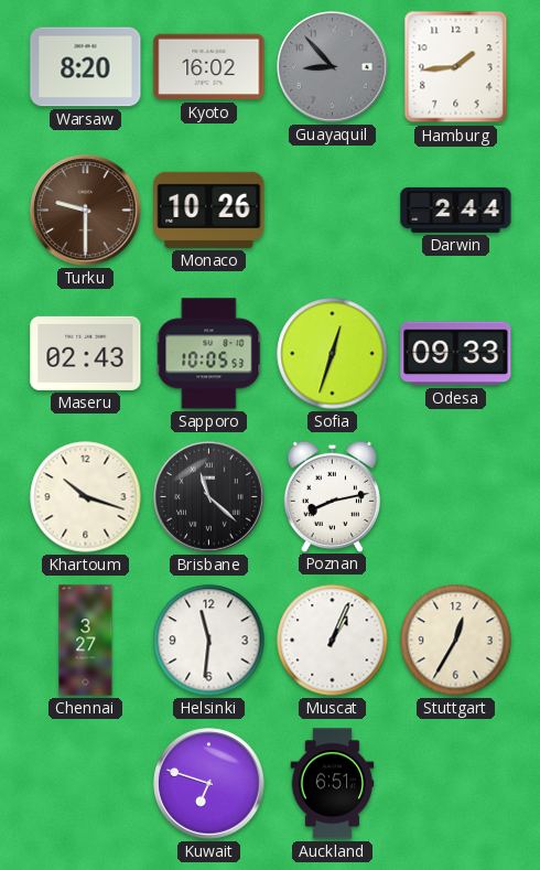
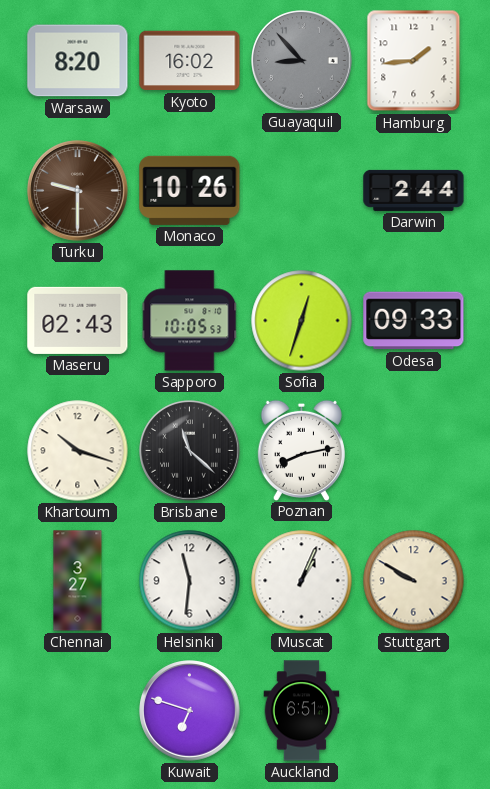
Stuttgart: 12:35 -> 9:50 (414, 581)
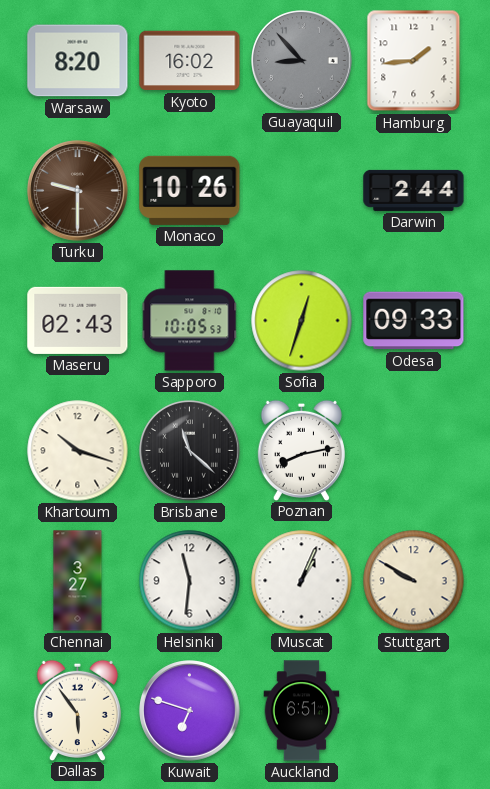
Dallas: none -> 5:54 (77, 710)
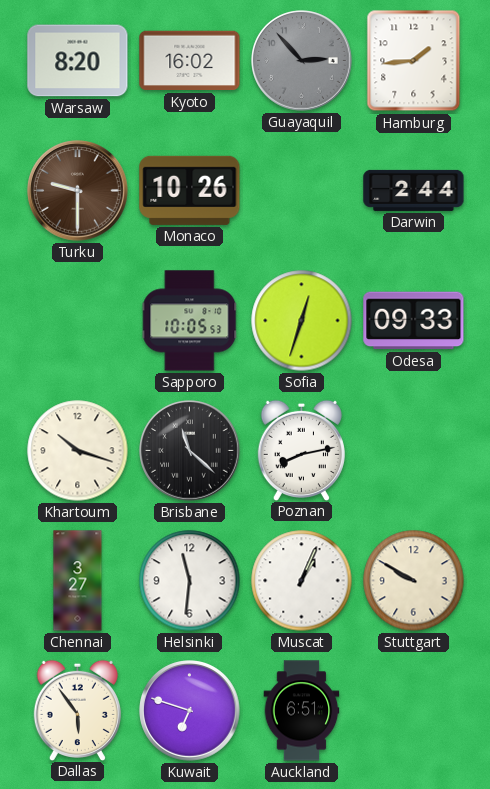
Guayaquil: 8:53 -> 2:53 (302, 61)
Maseru: 02:43 -> none (78, 320)
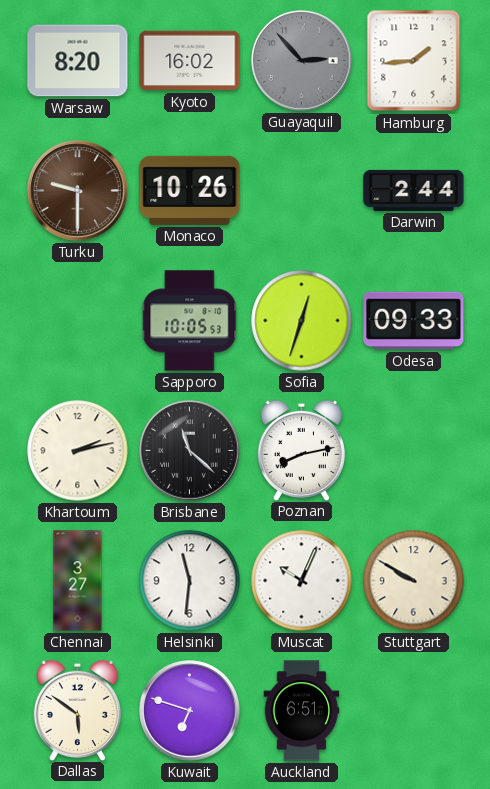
Khartoum: 10:18 -> 2:13 (78, 451)
Muscat: 1:04 -> 10:04 (302, 581)
Dallas: 5:54 -> 5:51 (77, 710)
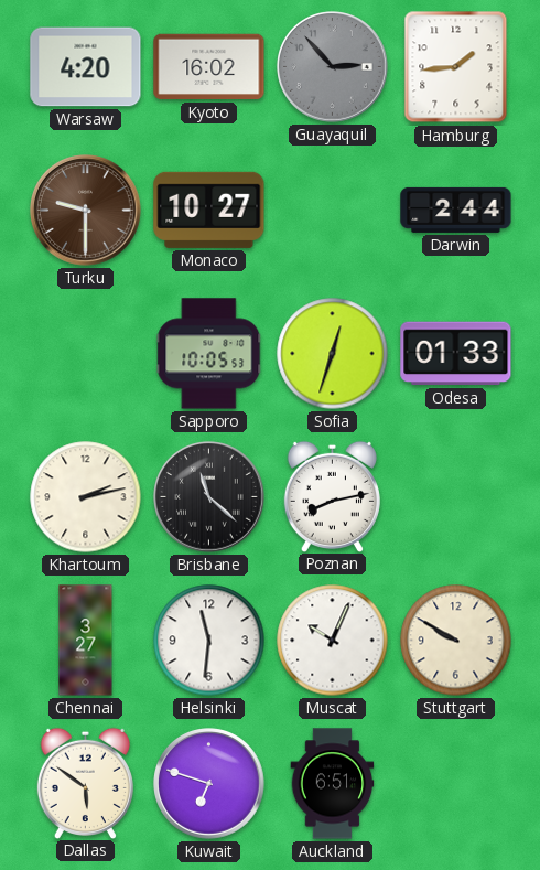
Warsaw: 8:20 -> 4:20 (86, 67)
Monaco: 10:26 -> 10:27 (209, 210)
Odesa: 09:33 -> 01:33 (456, 354)
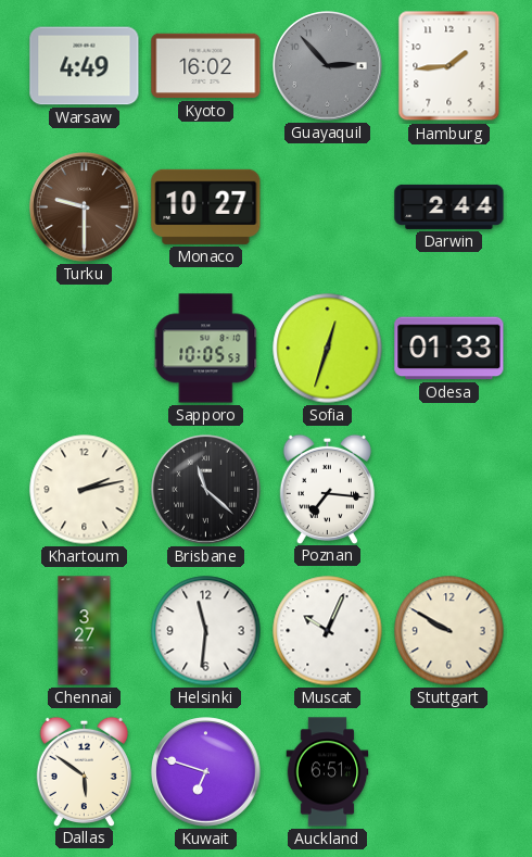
Warsaw: 4:20 -> 4:49 (85, 66)
Poznan: 8:13 -> 7:16 (327, 489)
